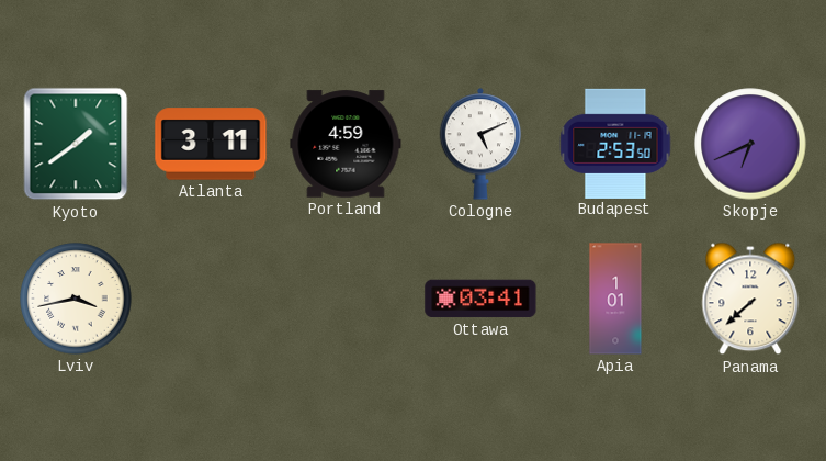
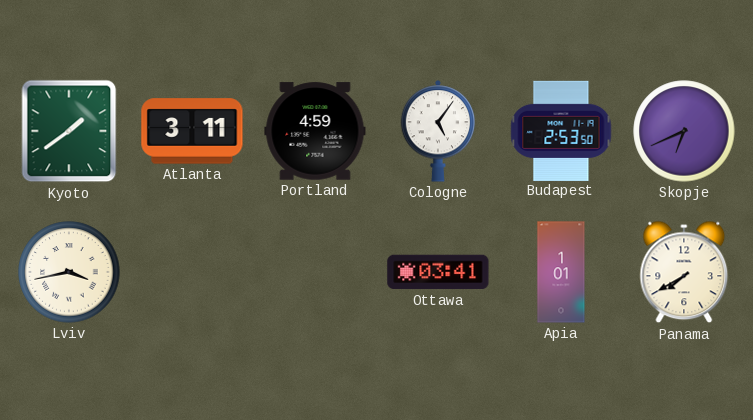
Cologne: 5:11 -> 5:06 (438, 131)
Panama: 7:38 -> 7:40 (684, 272)
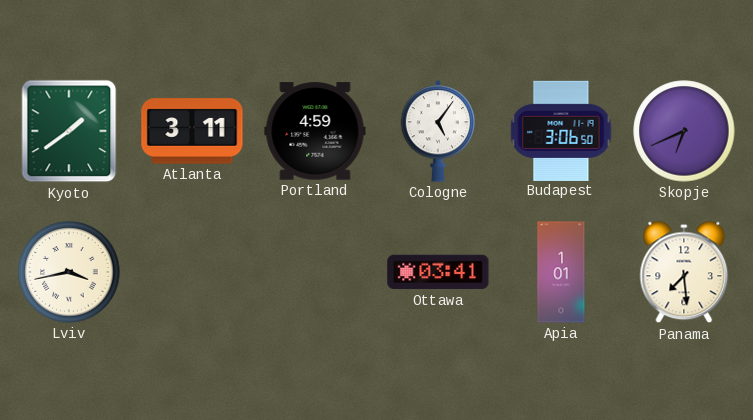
Budapest: 2:53 -> 3:06 (561, 130)
Panama: 7:40 -> 7:29 (684, 272)
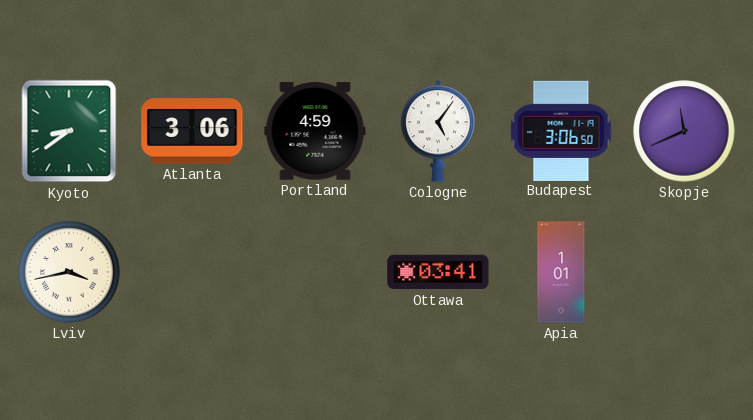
Kyoto: 1:39 -> 8:39 (69, 131)
Atlanta: 3:11 -> 3:06 (192, 131)
Skopje: 6:41 -> 11:41 (684, 131)
Panama: 7:29 -> none (684, 272)
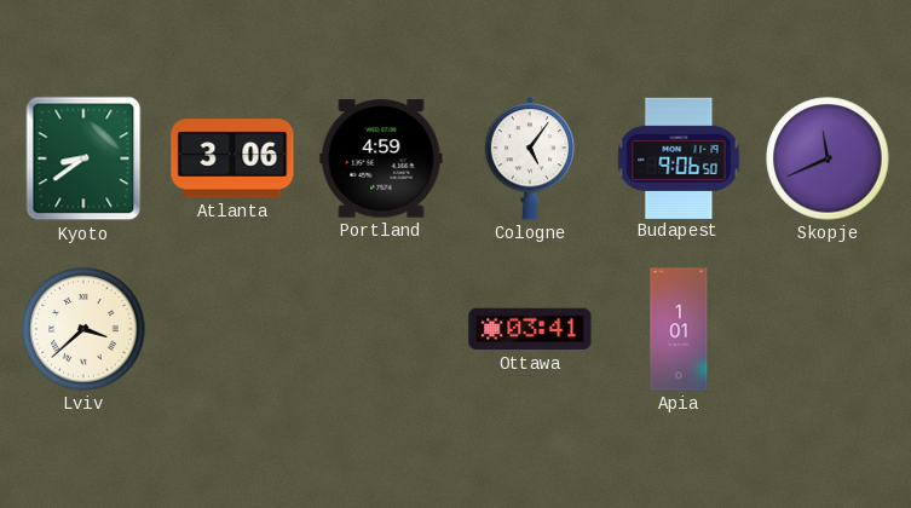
Budapest: 3:06 -> 9:06 (679, 157)
Lviv: 3:43 -> 3:38 (83, 329)
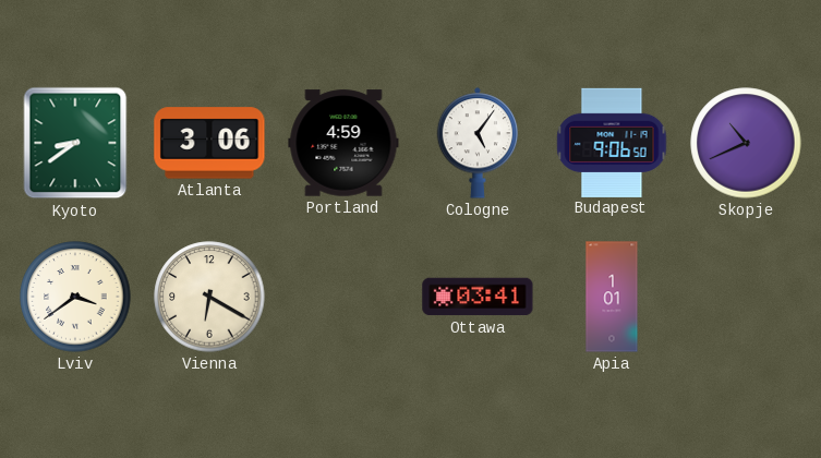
Skopje: 11:41 -> 10:41 (746, 143)
Lviv: 3:38 -> 3:39 (75, 297)
Vienna: none -> 6:20 (209, 297)
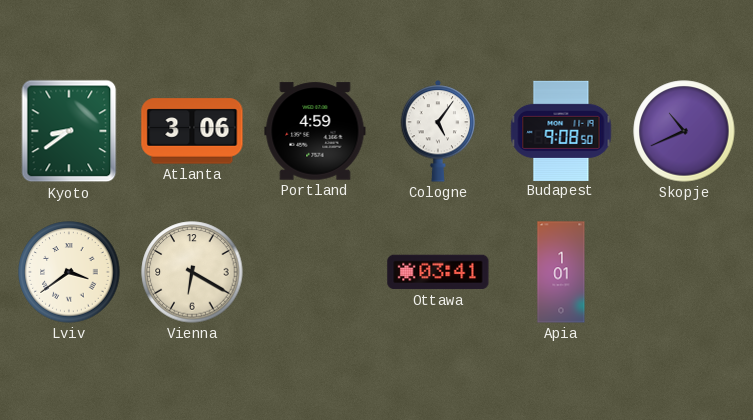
Budapest: 9:06 -> 9:08 (561, 130)
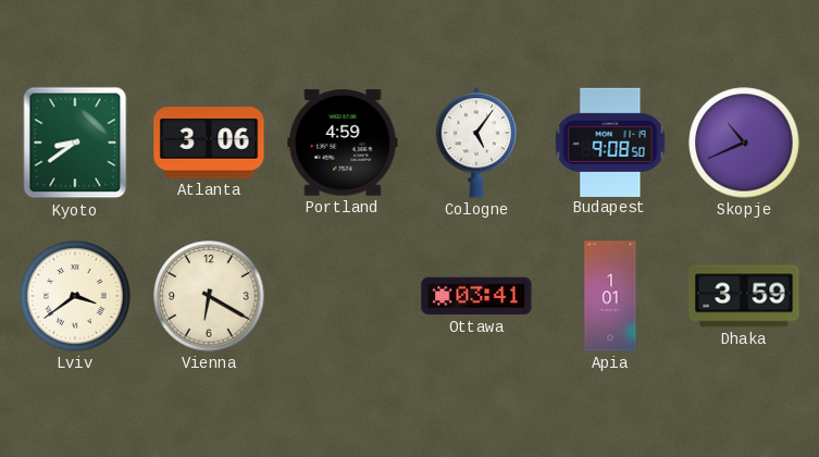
Dhaka: none -> 3:59 (744, 296)
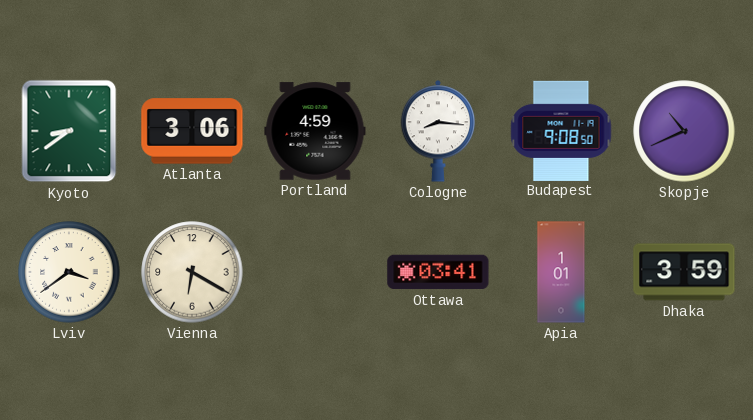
Cologne: 5:06 -> 8:16 (438, 131)
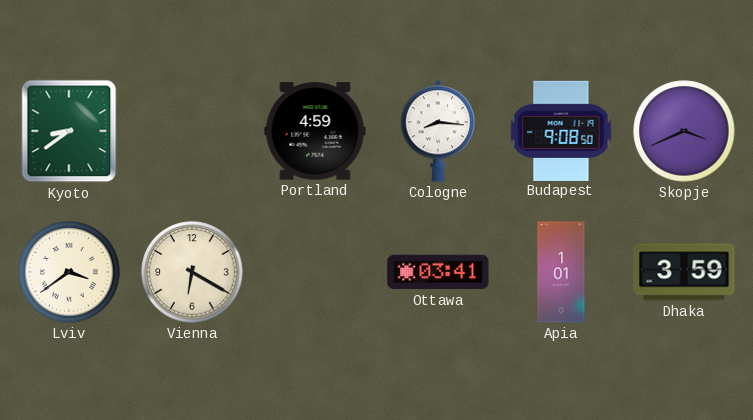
Atlanta: 3:06 -> none (192, 131)
Skopje: 10:41 -> 3:41 (684, 131)
